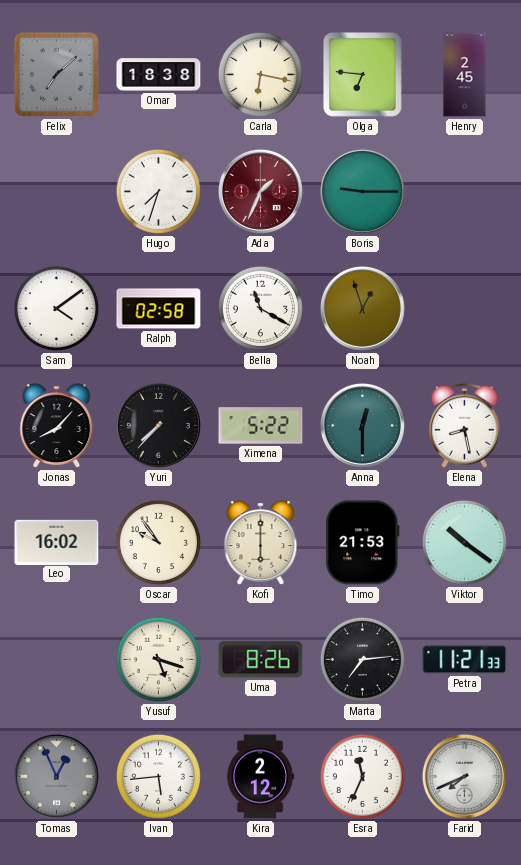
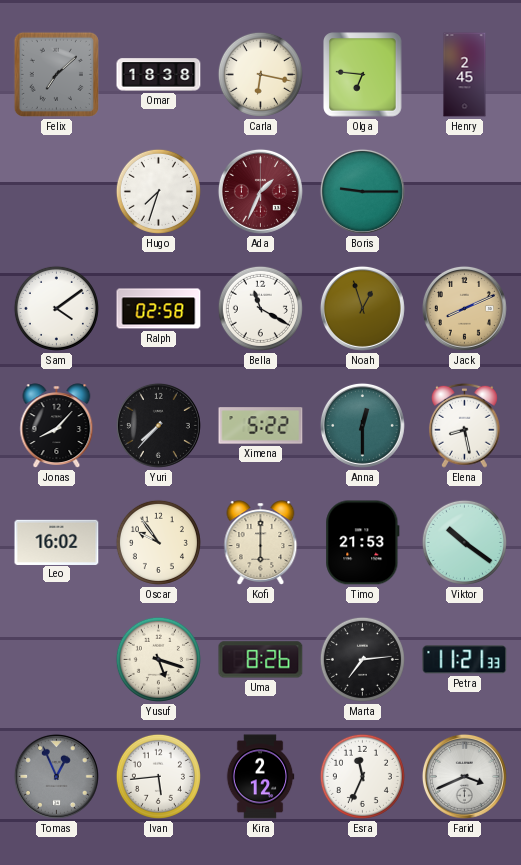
Jack: none -> 8:11 (464, 308)
Farid: 7:41 -> 3:41 (464, 776)
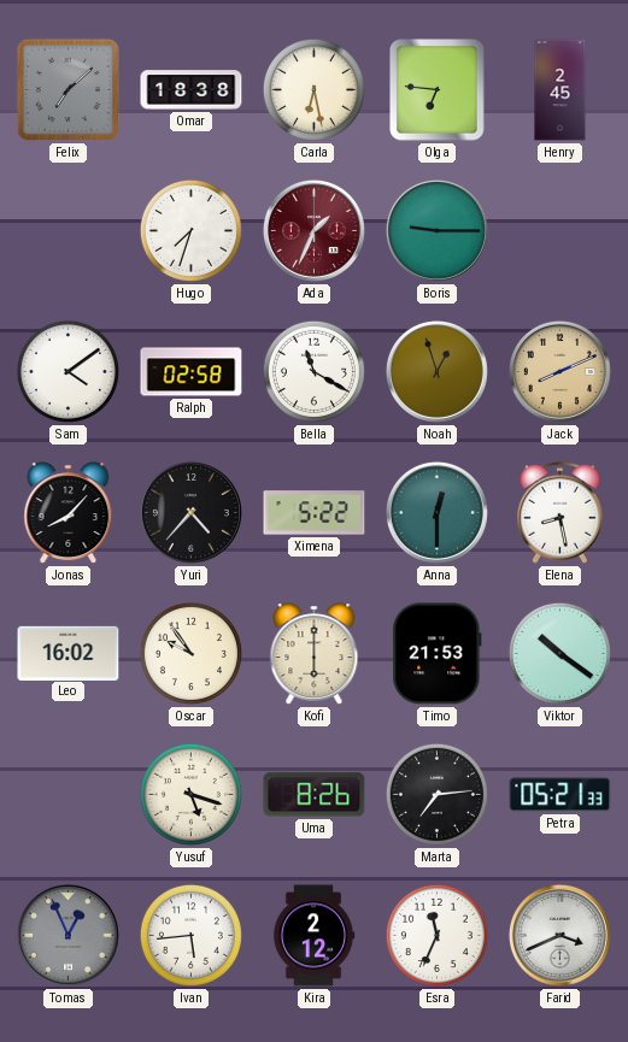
Carla: 6:17 -> 6:28 (313, 89)
Yuri: 7:37 -> 4:37 (190, 512)
Petra: 11:21 -> 05:21 (560, 795)
